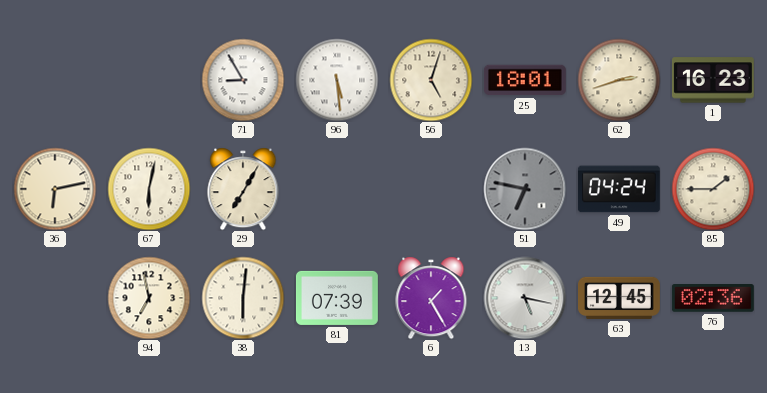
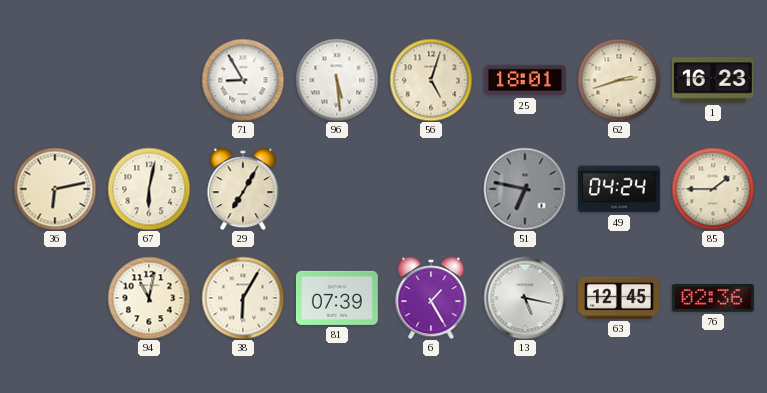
94: 6:58 -> 11:02 (149, 298)
38: 6:01 -> 6:05 (243, 298)
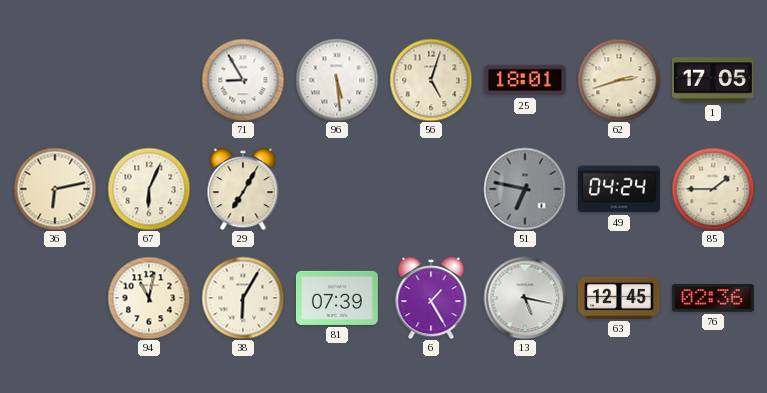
1: 16:23 -> 17:05 (713, 80)
67: 6:02 -> 6:04 (149, 189)
